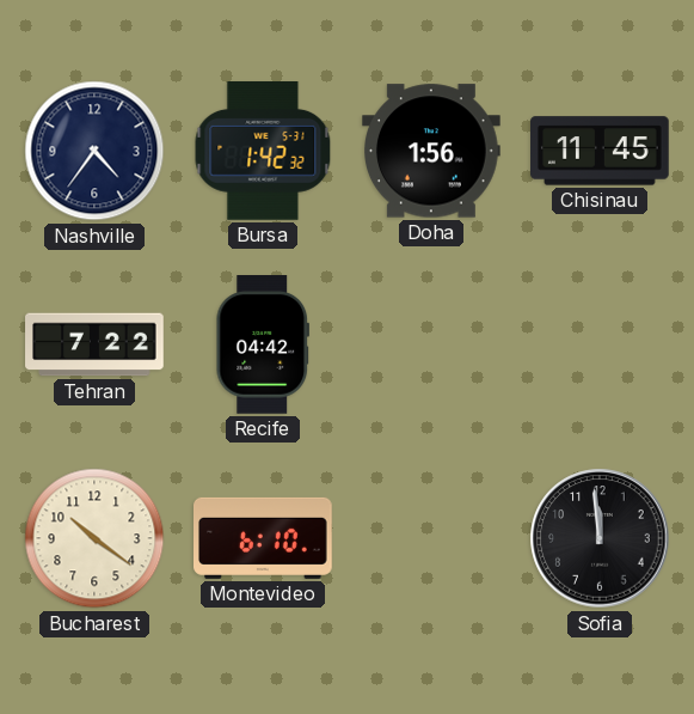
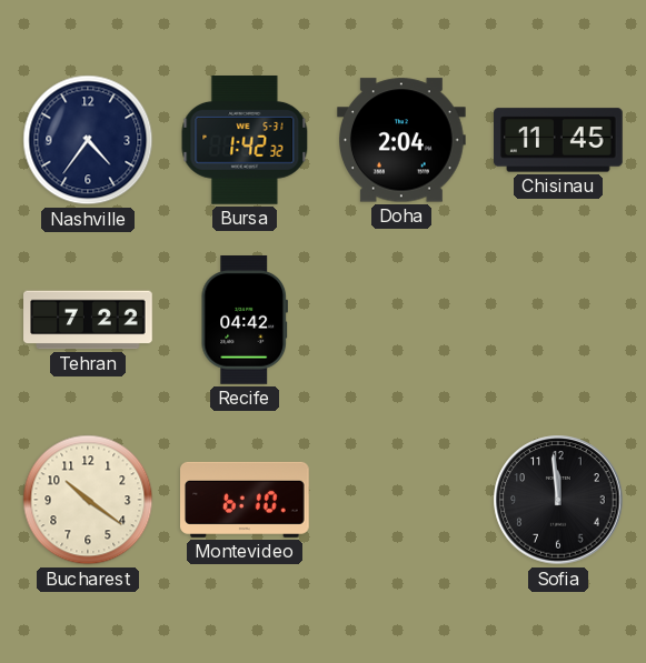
Doha: 1:56 -> 2:04 (402, 140)
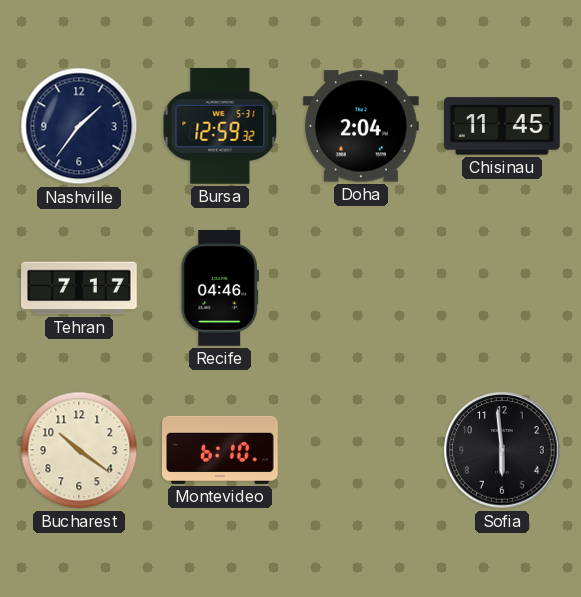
Nashville: 4:36 -> 1:36 (79, 126)
Bursa: 1:42 -> 12:59 (220, 127)
Tehran: 7:22 -> 7:17 (79, 288)
Recife: 04:42 -> 04:46 (219, 289)
Sofia: 11:59 -> 5:59 (502, 450)
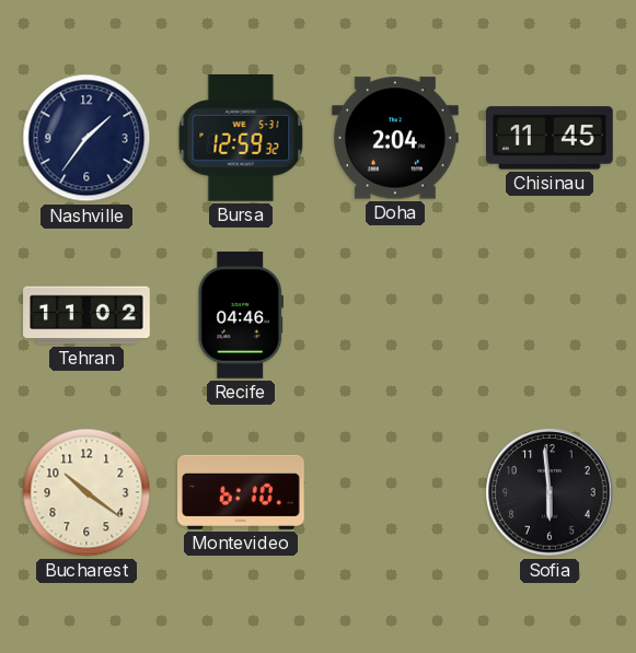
Tehran: 7:17 -> 11:02 (86, 315)
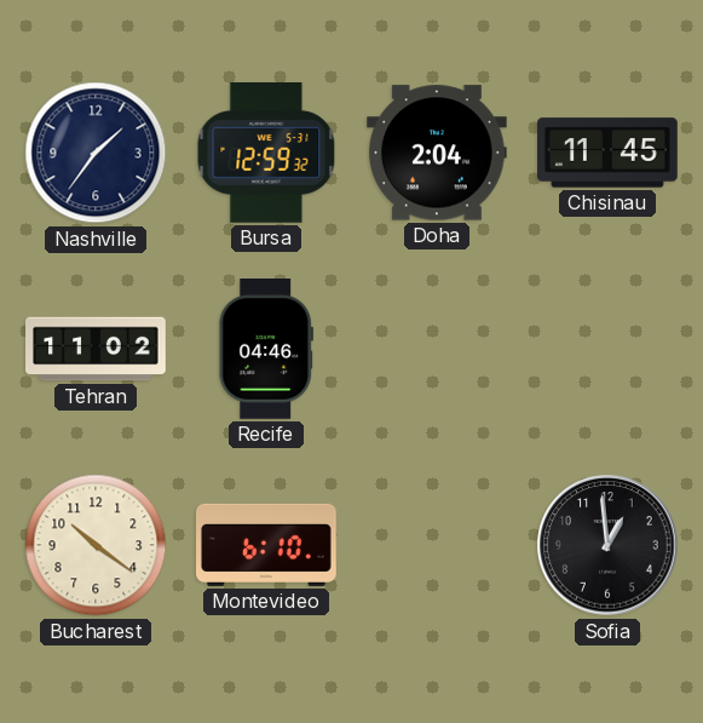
Sofia: 5:59 -> 12:59 (607, 545)
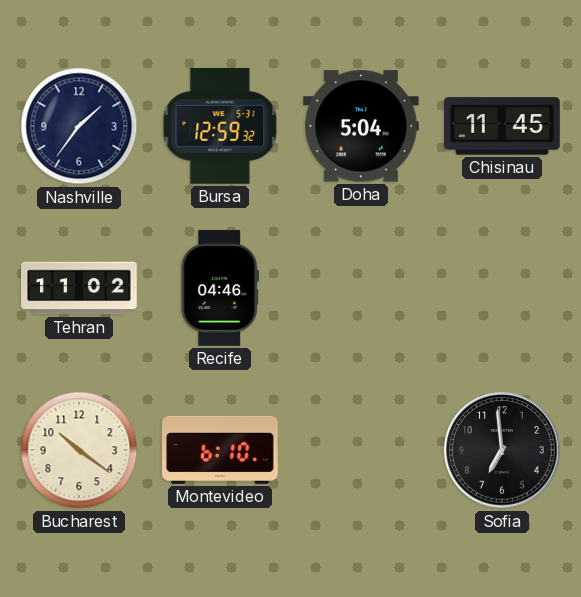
Doha: 2:04 -> 5:04 (362, 126)
Sofia: 12:59 -> 6:59 (502, 450)
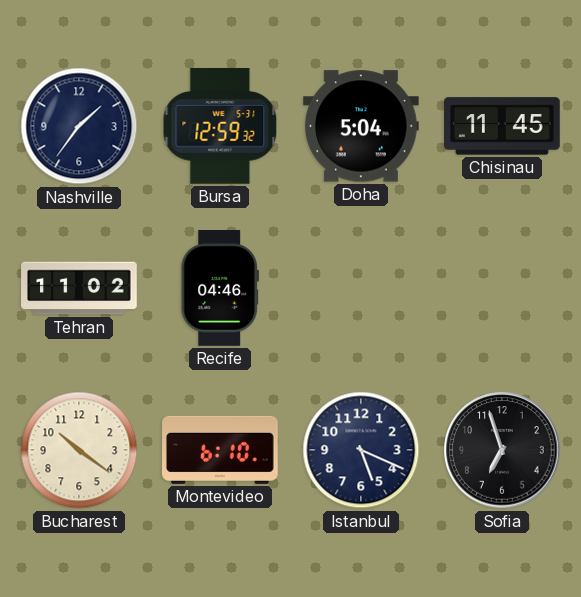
Istanbul: none -> 5:19 (361, 450)
Sofia: 6:59 -> 6:57 (502, 450)
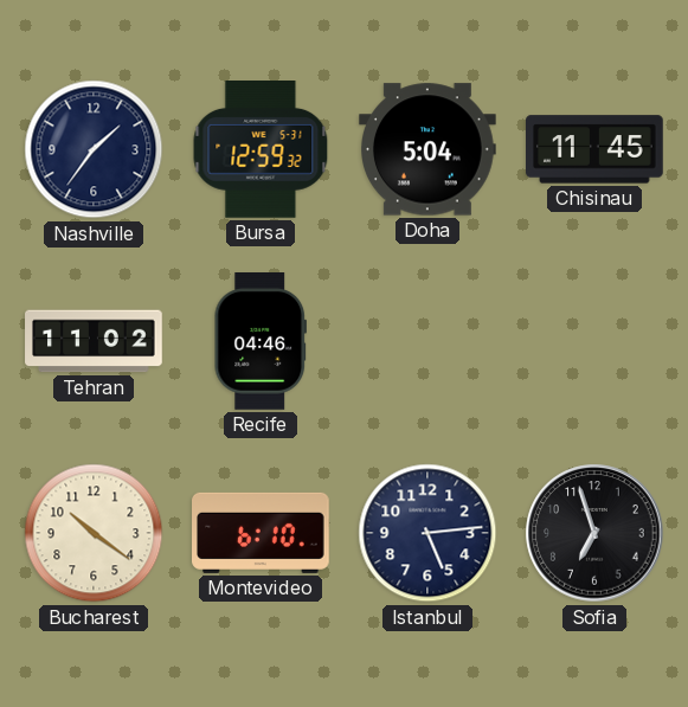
Istanbul: 5:19 -> 5:14 (427, 533)
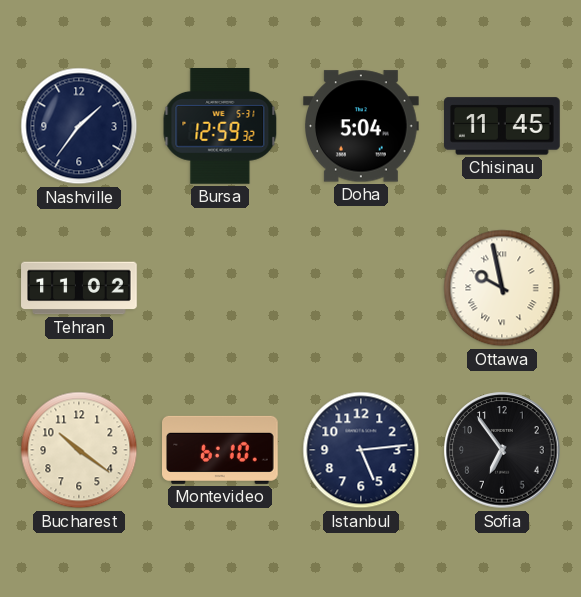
Recife: 04:46 -> none (259, 342)
Ottawa: none -> 9:58 (502, 288)
Sofia: 6:57 -> 6:54 (502, 450)
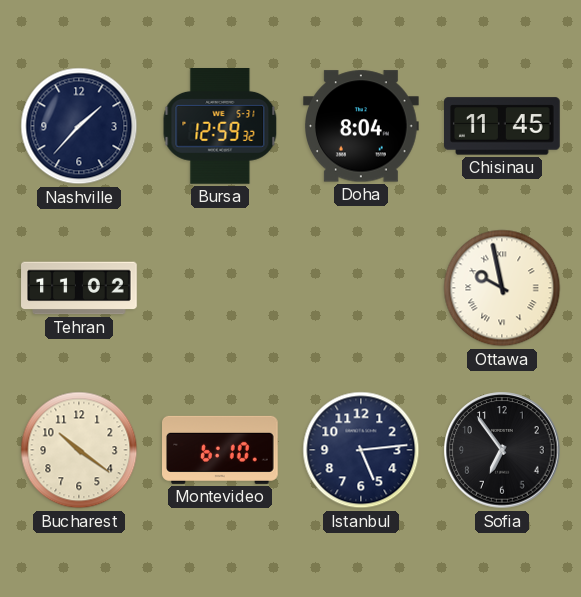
Nashville: 1:36 -> 1:37 (79, 126)
Doha: 5:04 -> 8:04 (362, 126)
